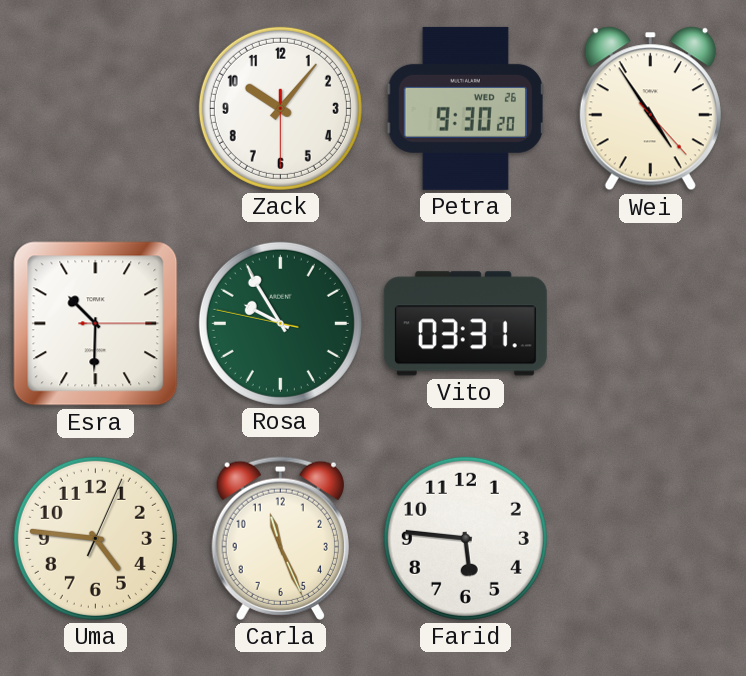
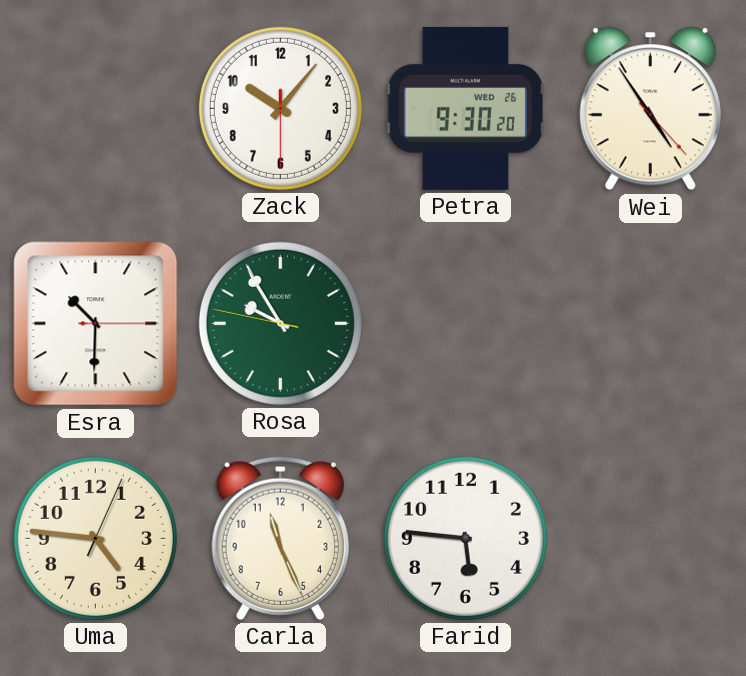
Vito: 03:31 -> none (465, 324)
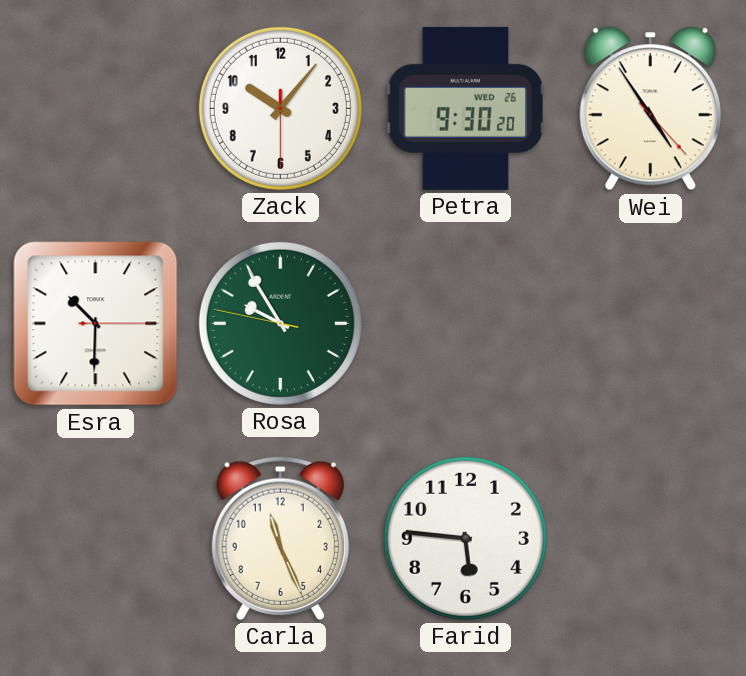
Uma: 4:46 -> none (95, 538)
